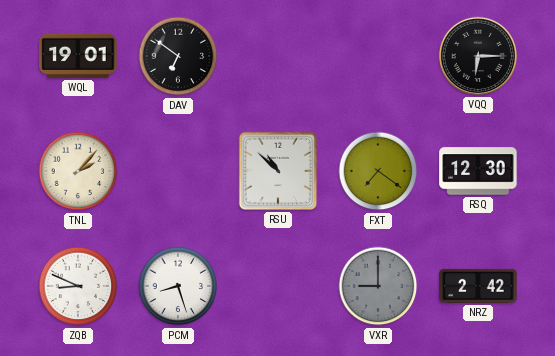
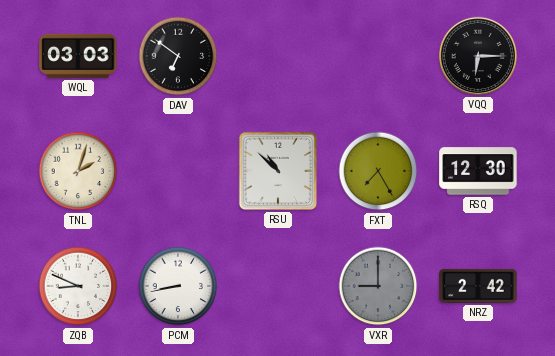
WQL: 19:01 -> 03:03 (78, 56)
TNL: 2:07 -> 2:03 (78, 171)
FXT: 7:21 -> 7:25 (378, 171)
PCM: 8:27 -> 8:43 (178, 286)
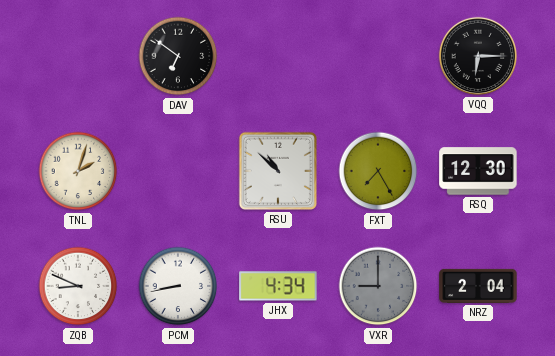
WQL: 03:03 -> none (78, 56)
JHX: none -> 4:34 (278, 286)
NRZ: 2:42 -> 2:04 (478, 286)
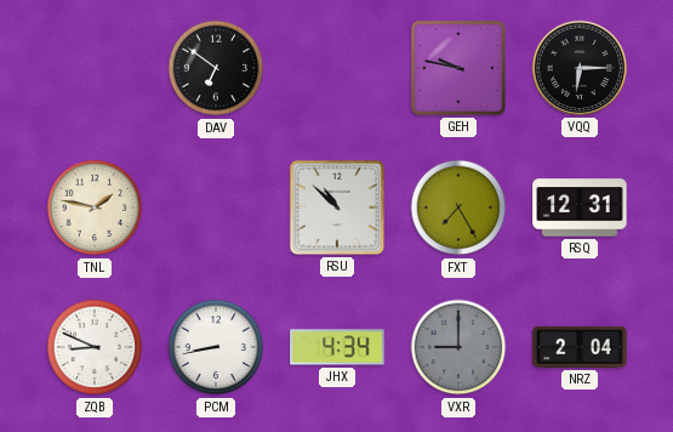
GEH: none -> 9:47 (458, 68)
TNL: 2:03 -> 1:47 (95, 208)
RSQ: 12:30 -> 12:31 (580, 208)
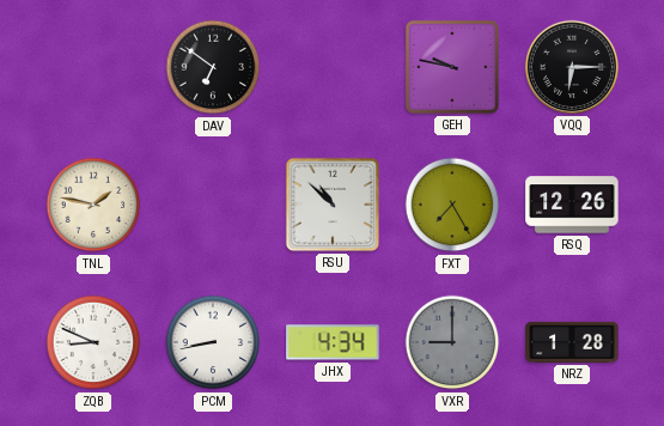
RSQ: 12:31 -> 12:26 (572, 205)
NRZ: 2:04 -> 1:28 (572, 342)
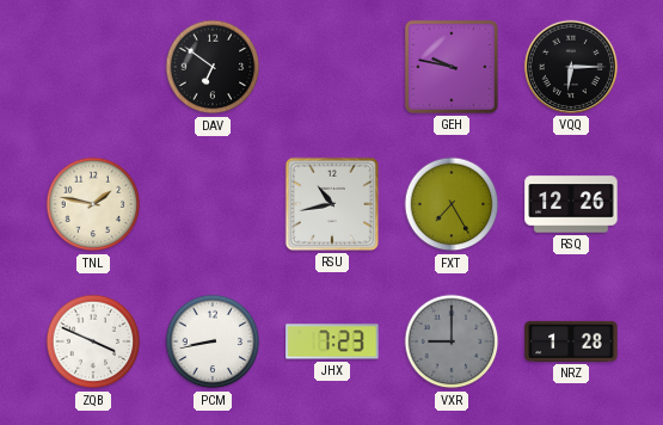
RSU: 10:52 -> 10:43 (332, 204)
ZQB: 8:49 -> 3:49 (93, 341)
JHX: 4:34 -> 7:23 (332, 341)
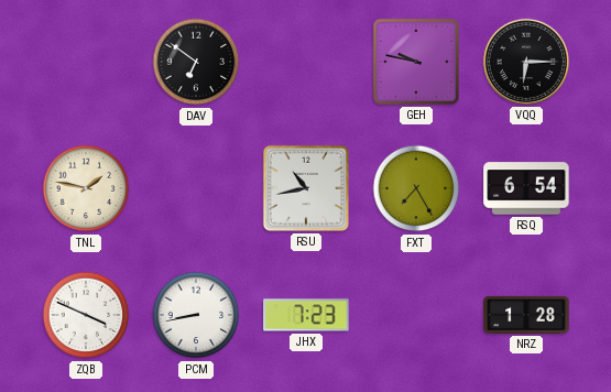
RSQ: 12:26 -> 6:54 (526, 188)
VXR: 9:00 -> none (452, 341)
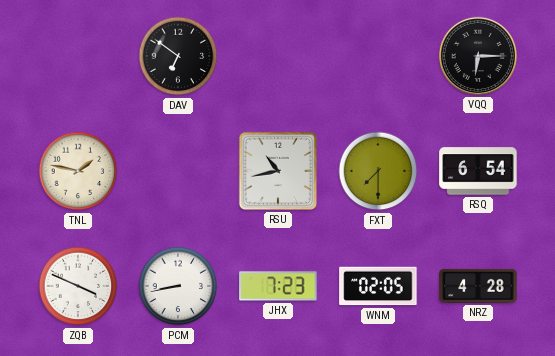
GEH: 9:47 -> none (416, 62)
FXT: 7:25 -> 7:30 (378, 171)
WNM: none -> 02:05 (378, 286)
NRZ: 1:28 -> 4:28 (478, 286)
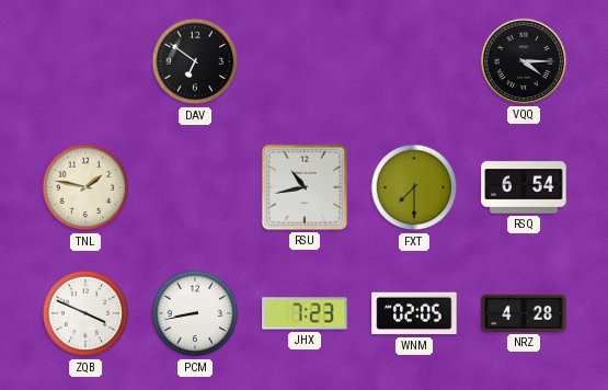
VQQ: 6:15 -> 4:15 (524, 61)
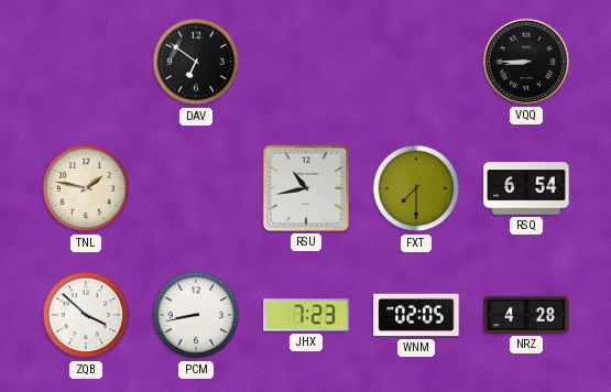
VQQ: 4:15 -> 8:45 (526, 62)
ZQB: 3:49 -> 3:52 (86, 315)
